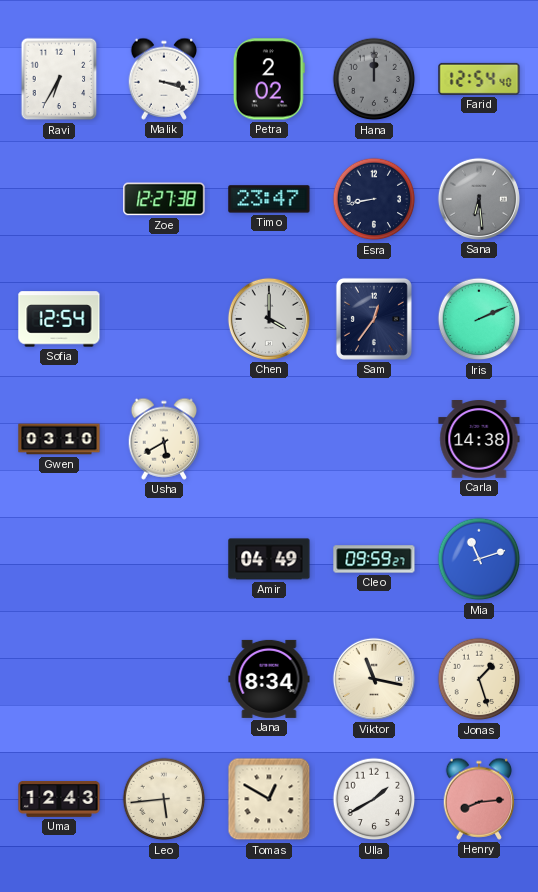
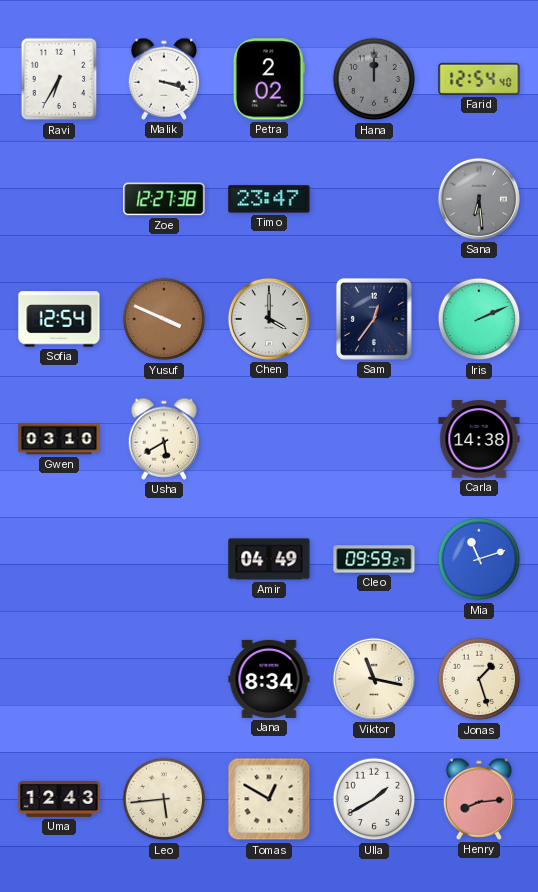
Esra: 8:43 -> none (374, 199)
Yusuf: none -> 3:49 (164, 319)
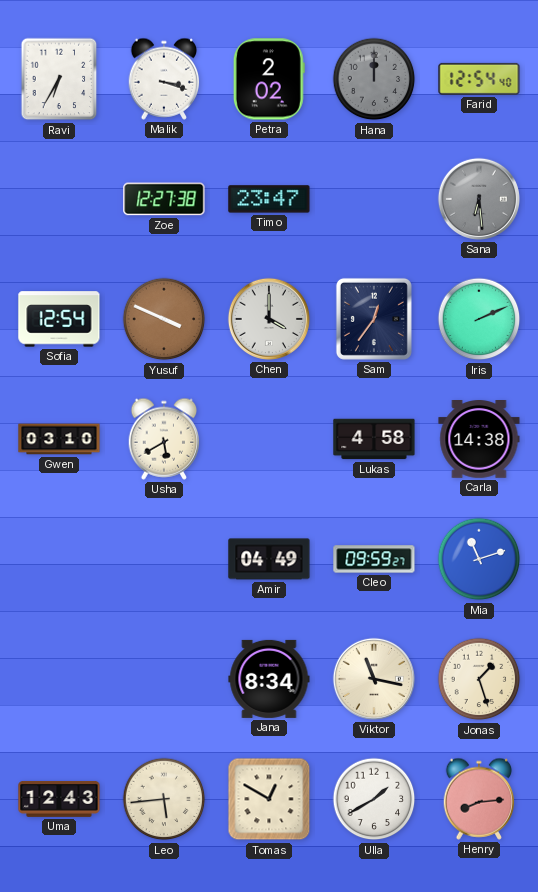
Lukas: none -> 4:58 (374, 439)
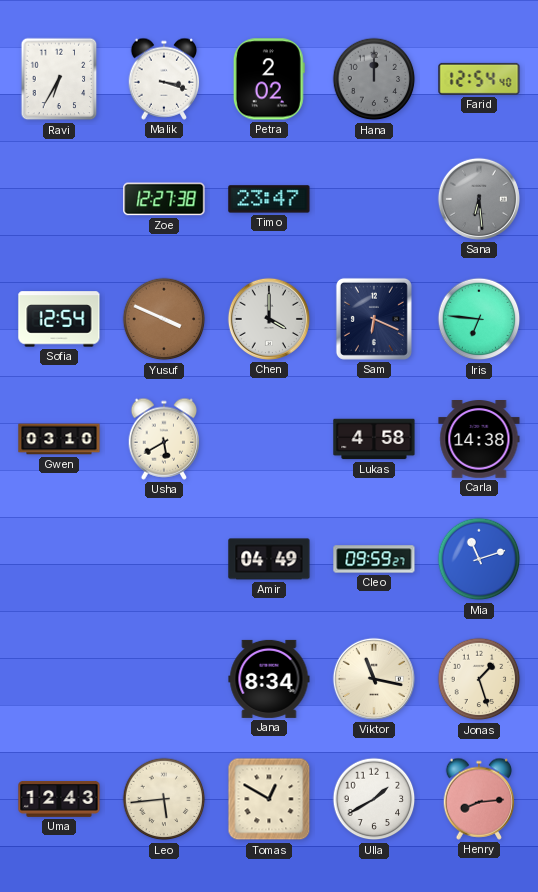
Sam: 12:36 -> 6:19 (374, 319)
Iris: 2:11 -> 6:46 (479, 319)
